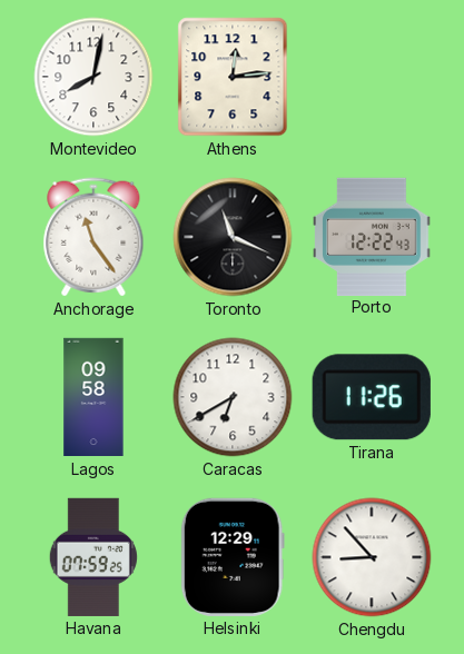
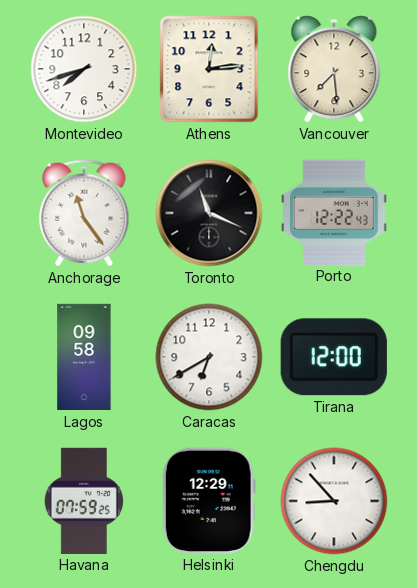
Montevideo: 8:02 -> 7:42 (84, 69)
Vancouver: none -> 7:29 (334, 69)
Tirana: 11:26 -> 12:00 (334, 357)
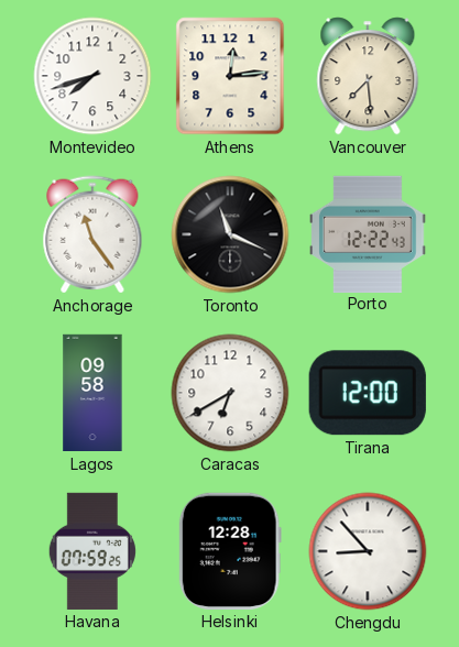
Helsinki: 12:29 -> 12:28 (230, 551)
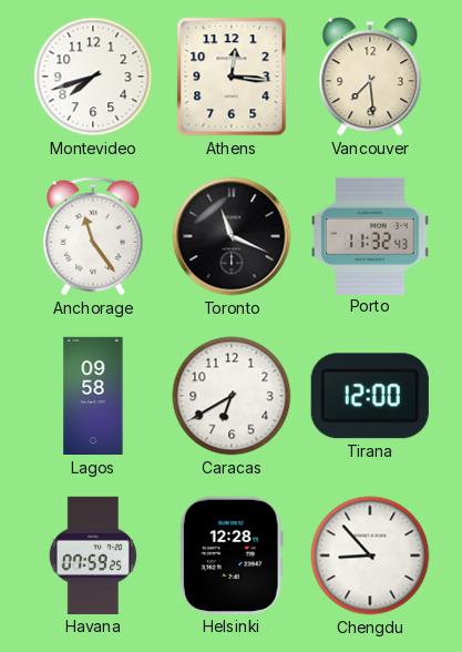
Athens: 12:14 -> 12:16 (232, 77)
Porto: 12:22 -> 11:32 (371, 235)
